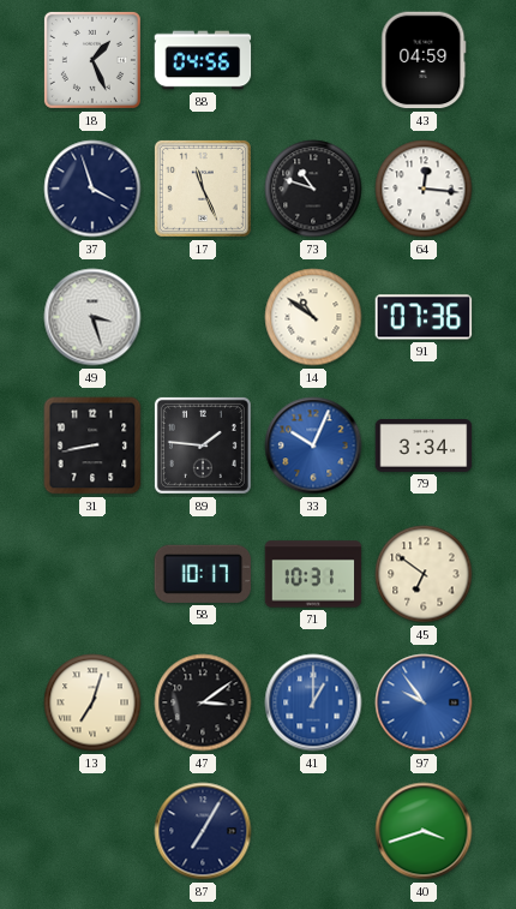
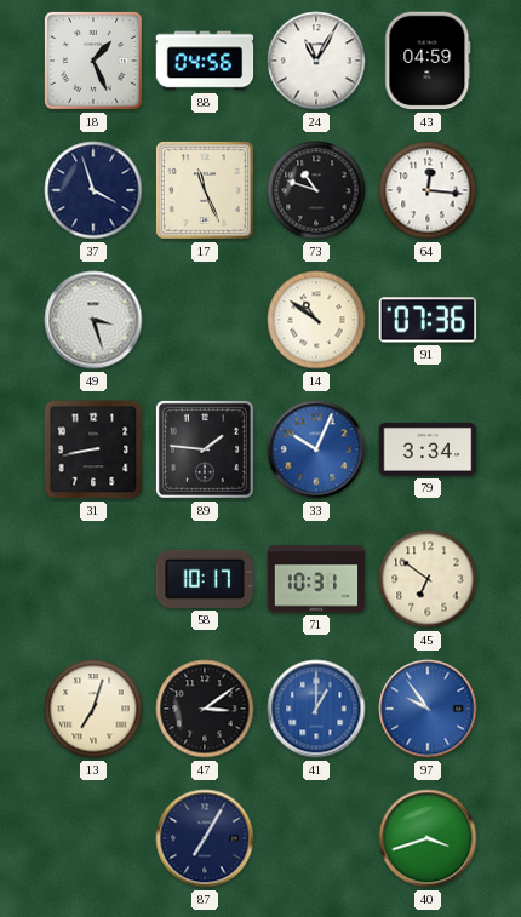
24: none -> 11:05 (316, 61)
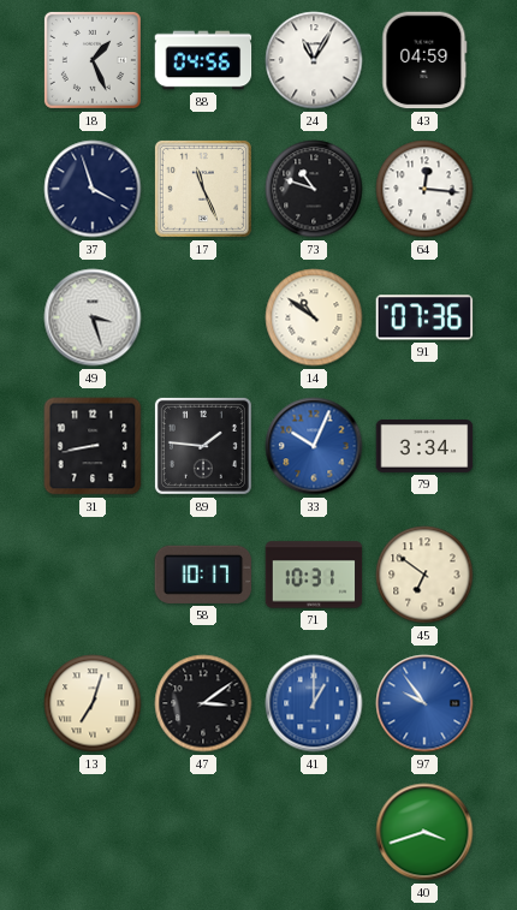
87: 7:05 -> none (205, 838)
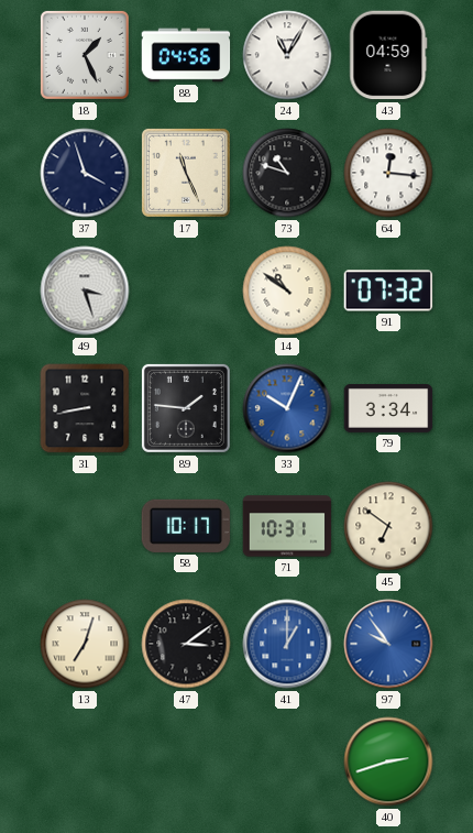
91: 07:36 -> 07:32 (388, 291)
40: 3:42 -> 2:42 (388, 761)
